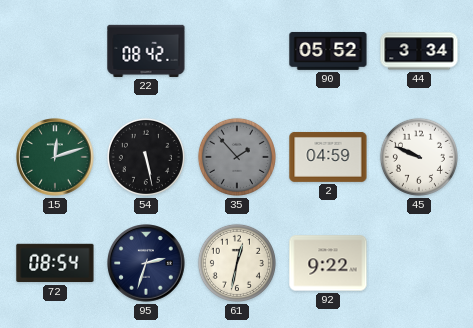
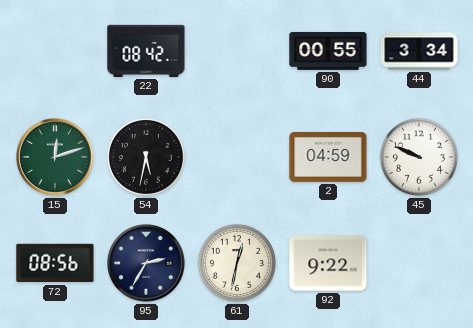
90: 05:52 -> 00:55 (328, 51)
54: 5:28 -> 5:32 (146, 157)
35: 1:53 -> none (237, 157)
72: 08:54 -> 08:56 (55, 263)
95: 2:33 -> 2:35 (146, 263)
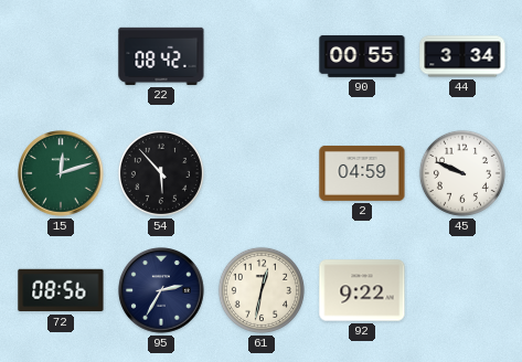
54: 5:32 -> 5:53 (161, 173)
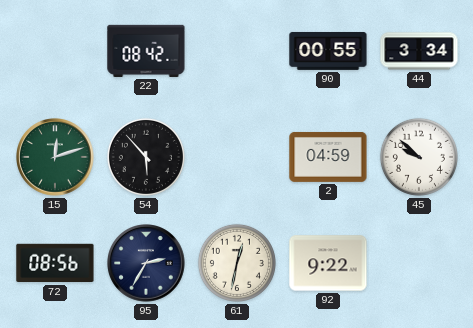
45: 9:49 -> 9:52 (419, 157)
